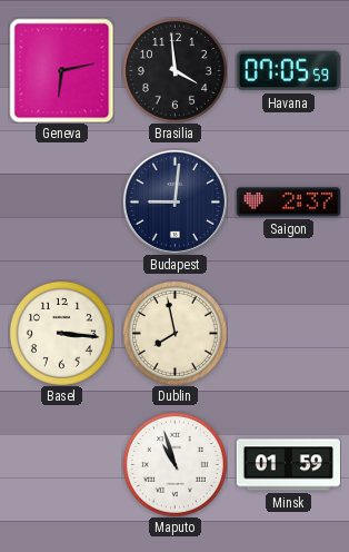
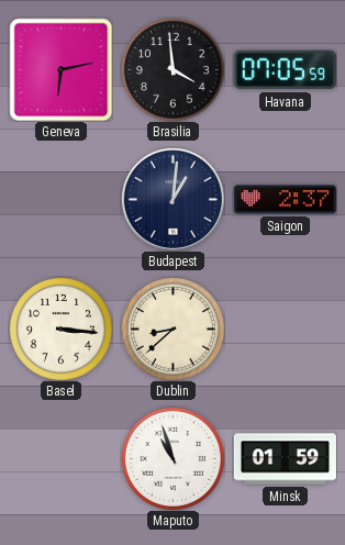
Budapest: 9:01 -> 1:01 (172, 199)
Dublin: 7:58 -> 8:38 (172, 329)
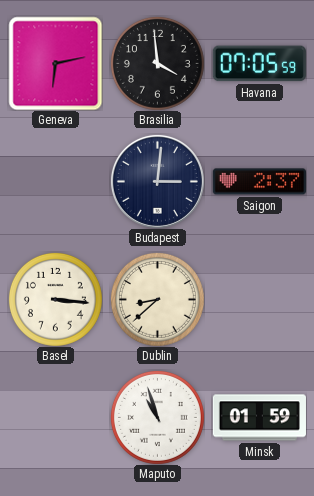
Budapest: 1:01 -> 3:01 (157, 181)
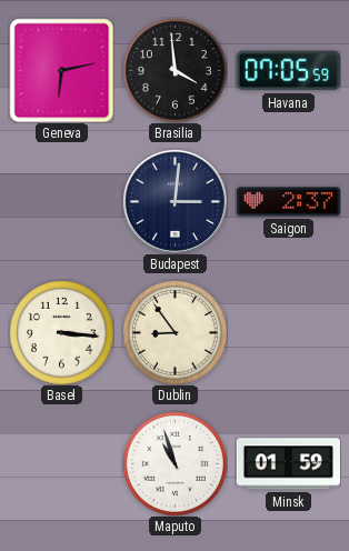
Dublin: 8:38 -> 8:54 (174, 332)
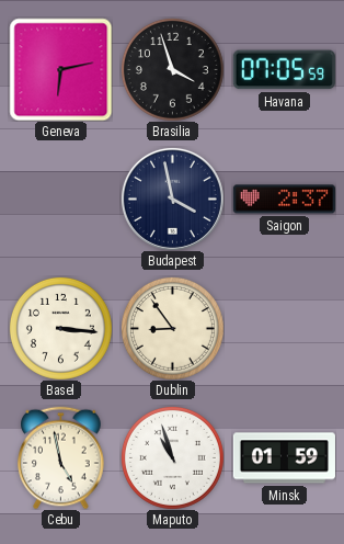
Brasilia: 3:59 -> 3:57 (172, 69)
Budapest: 3:01 -> 3:58 (172, 199)
Cebu: none -> 4:58 (61, 457)
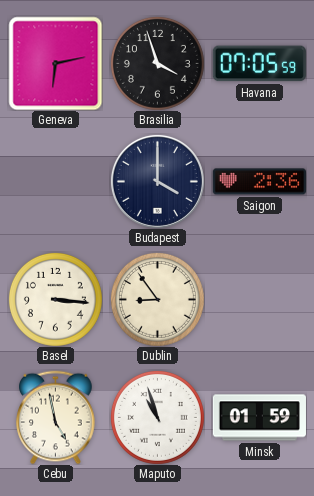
Budapest: 3:58 -> 4:00 (157, 181)
Saigon: 2:37 -> 2:36 (259, 182)
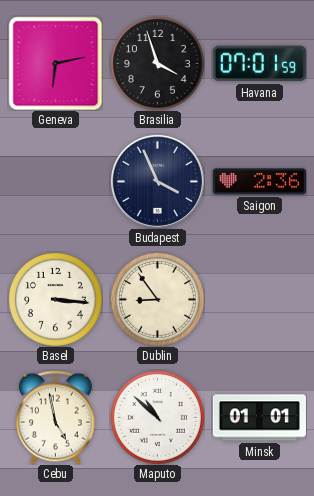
Havana: 07:05 -> 07:01 (259, 64)
Budapest: 4:00 -> 3:56 (157, 181)
Maputo: 10:57 -> 10:52 (157, 417)
Minsk: 01:59 -> 01:01 (259, 418)
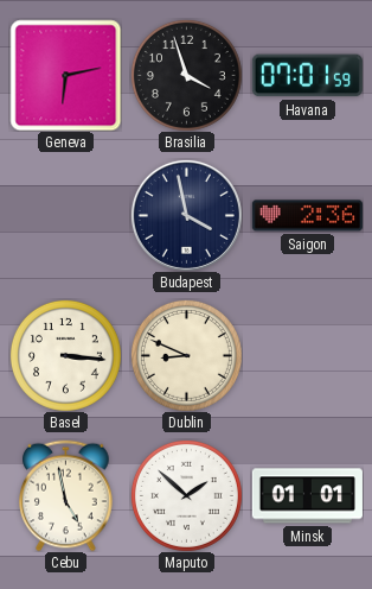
Budapest: 3:56 -> 3:58 (186, 215)
Dublin: 8:54 -> 8:49 (186, 355)
Maputo: 10:52 -> 1:52 (186, 495)
